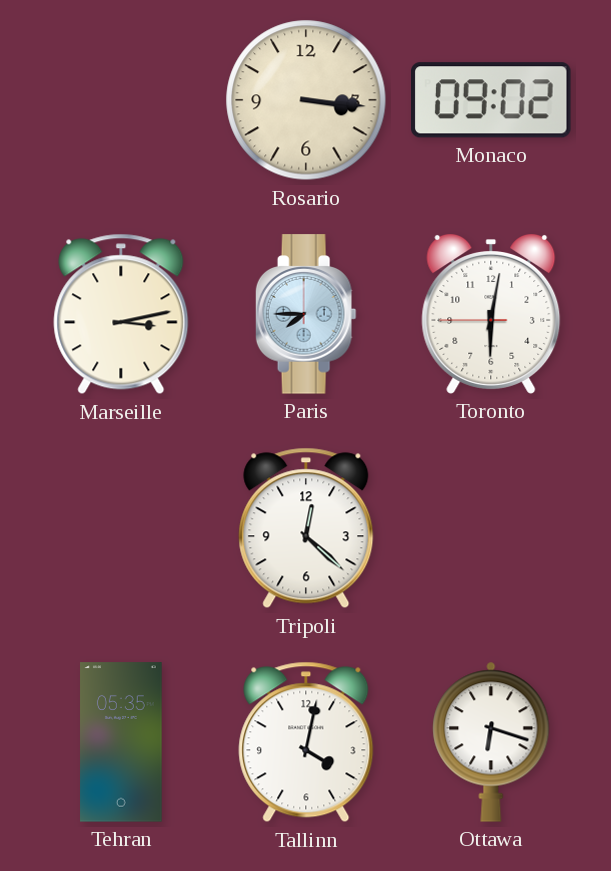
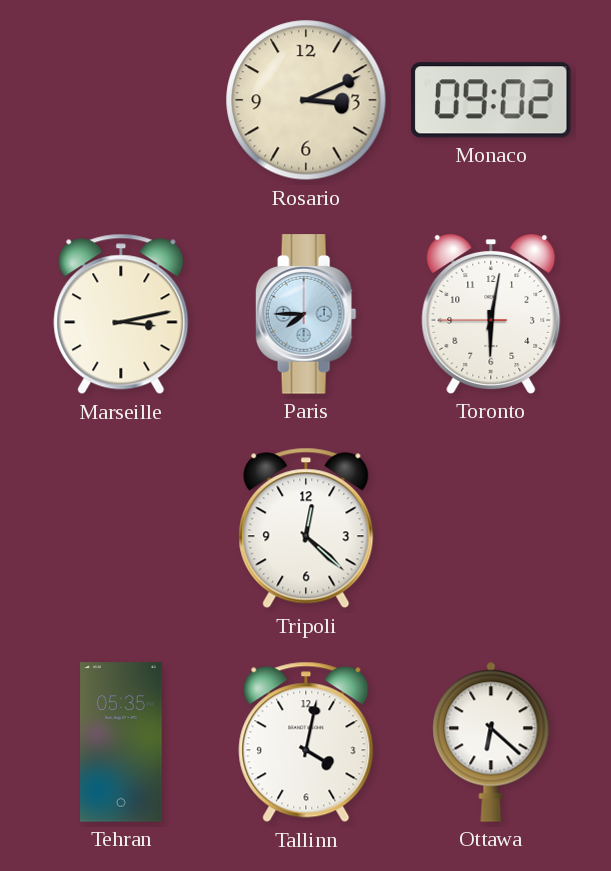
Rosario: 3:16 -> 3:11 (306, 100)
Ottawa: 6:18 -> 6:22 (491, 742)
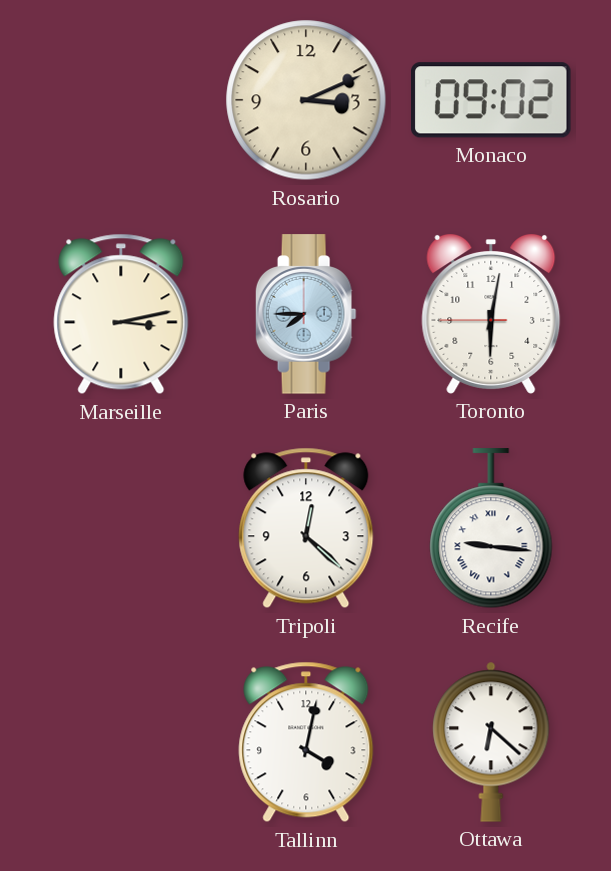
Recife: none -> 9:16 (491, 529)
Tehran: 05:35 -> none (121, 742)
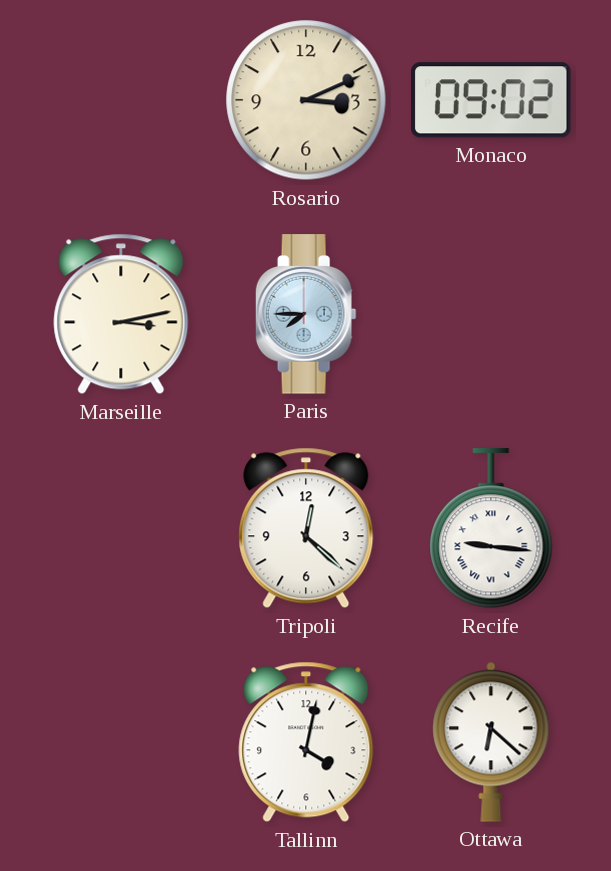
Toronto: 6:01 -> none (491, 315)
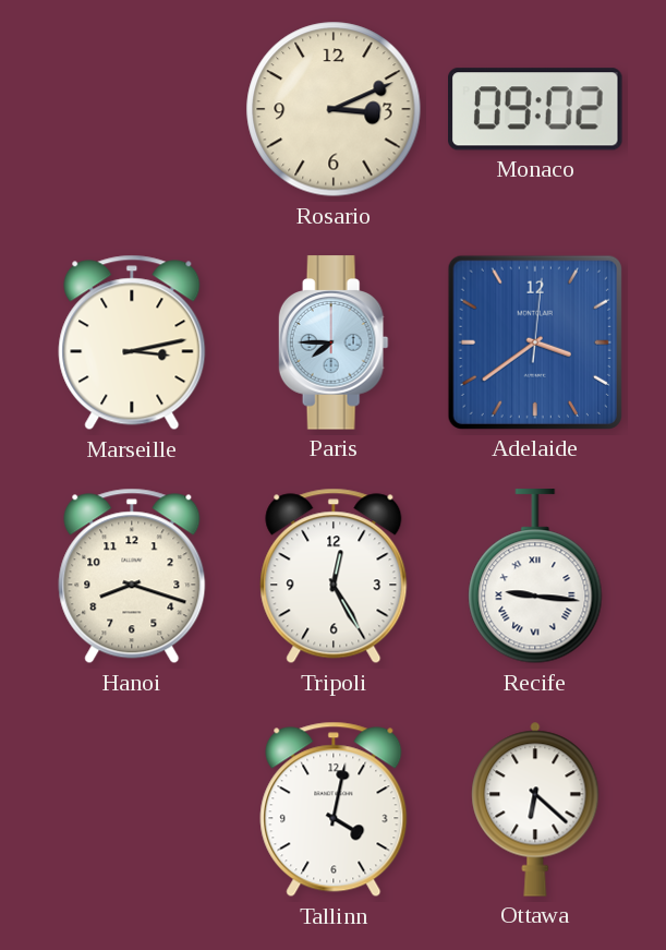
Adelaide: none -> 3:39 (535, 342)
Hanoi: none -> 8:18 (132, 576)
Tripoli: 12:22 -> 12:25 (334, 576)
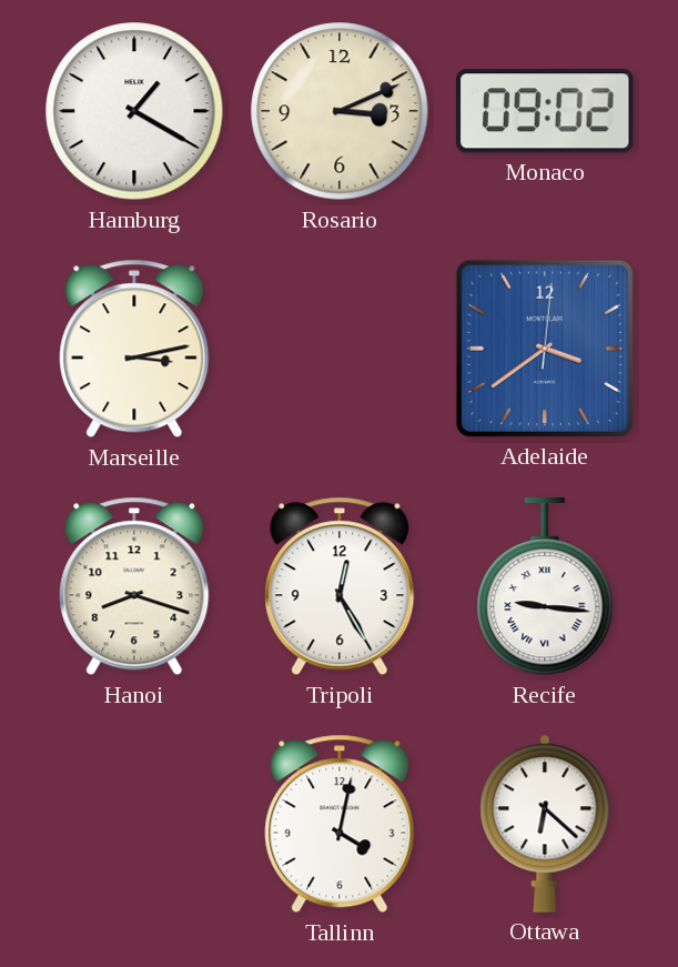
Hamburg: none -> 1:20 (134, 111)
Paris: 7:45 -> none (334, 342)
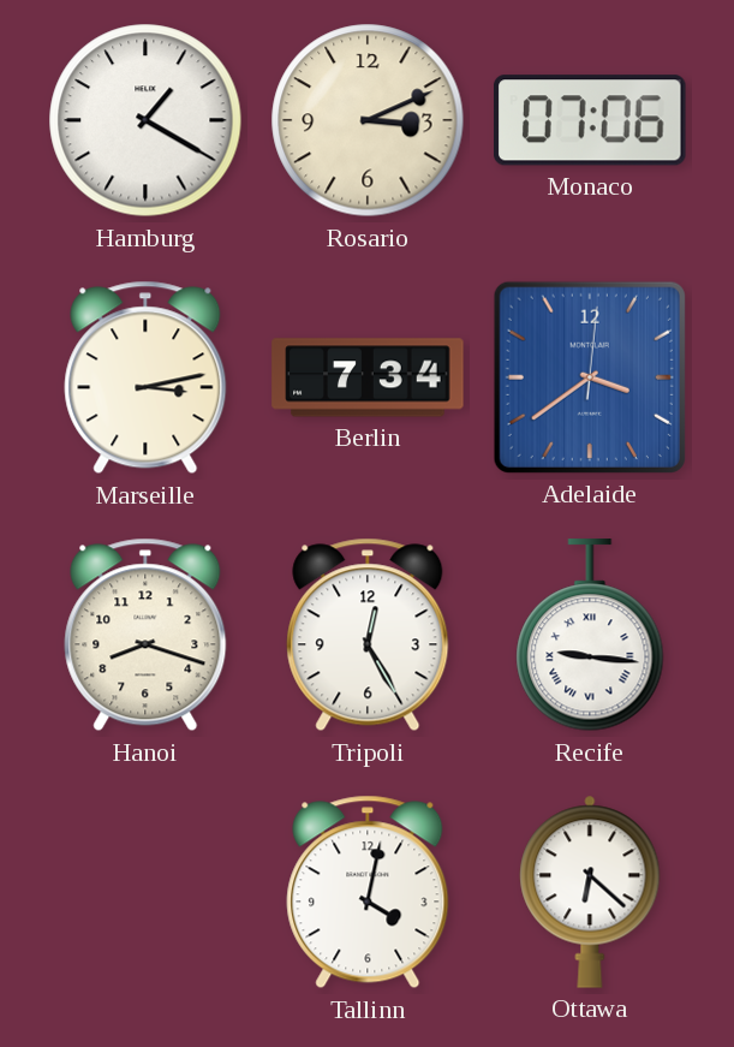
Monaco: 09:02 -> 07:06 (590, 120)
Berlin: none -> 7:34 (368, 377)
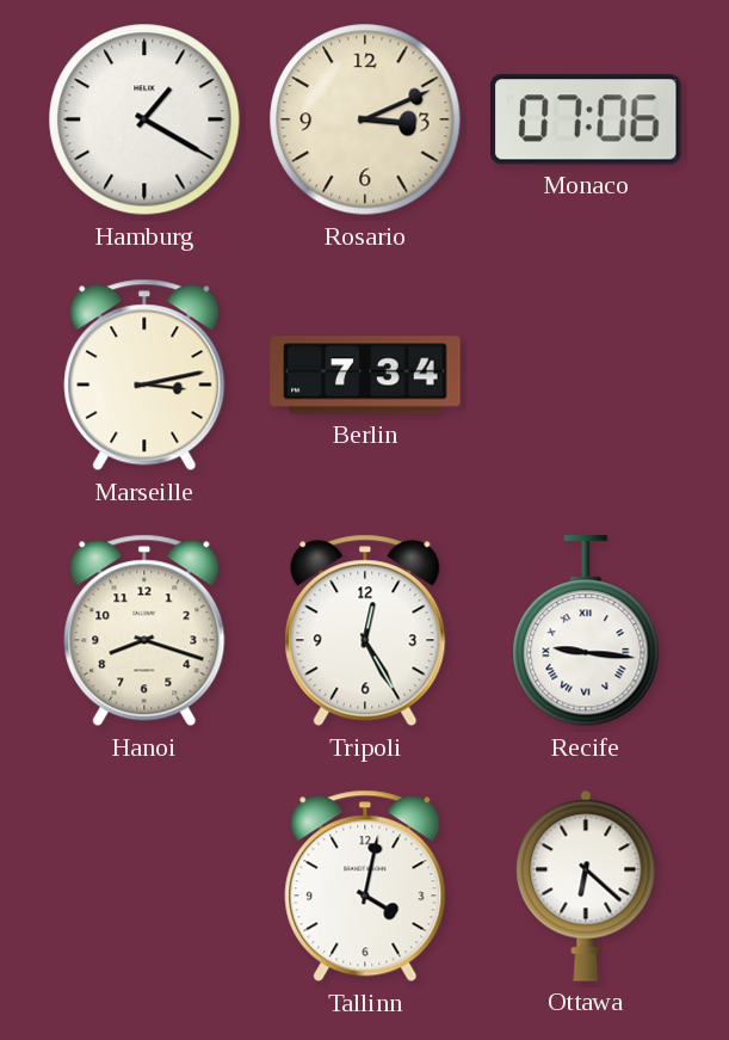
Adelaide: 3:39 -> none (590, 377)
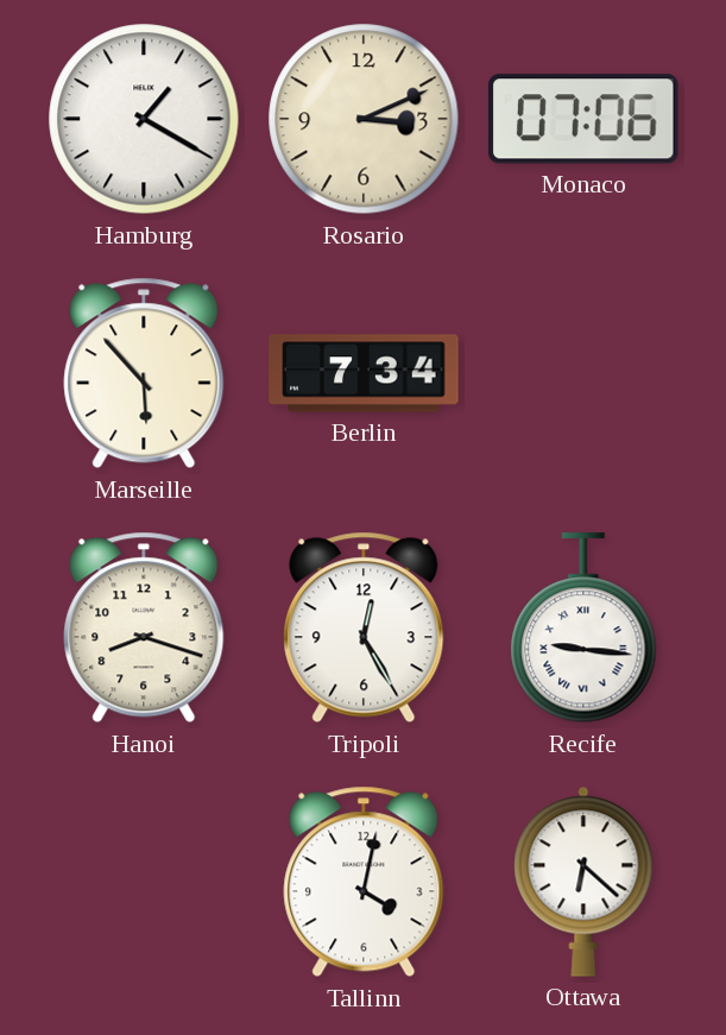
Marseille: 3:13 -> 5:53 (144, 373)
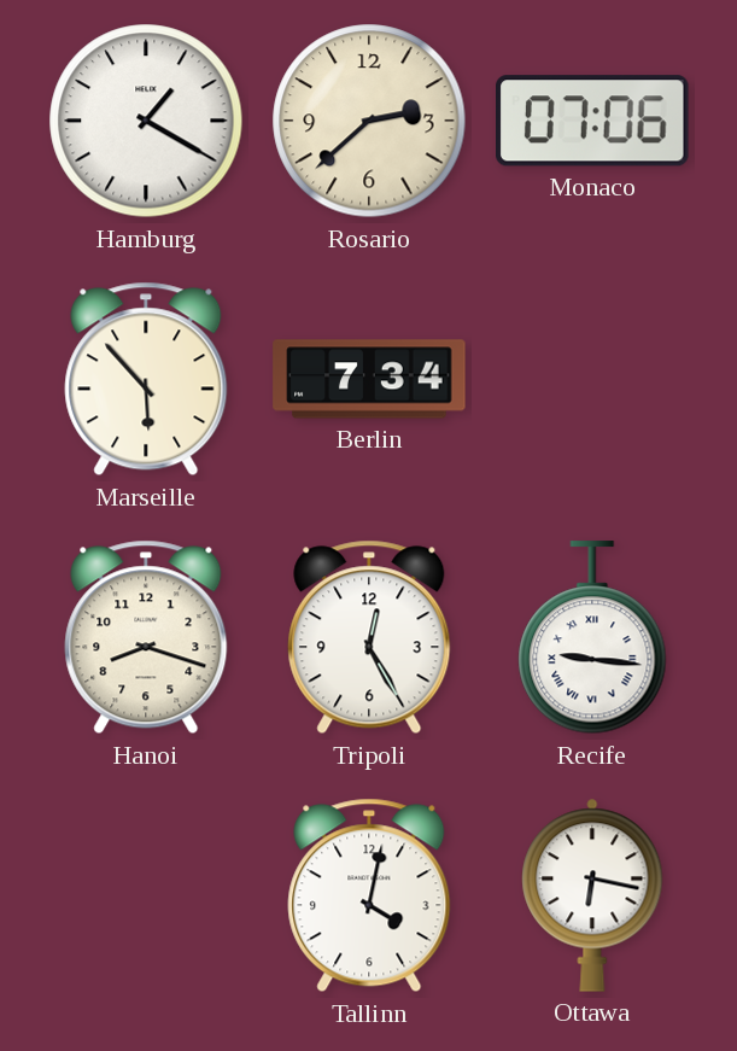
Rosario: 3:11 -> 2:38 (369, 121)
Ottawa: 6:22 -> 6:17 (592, 895)
